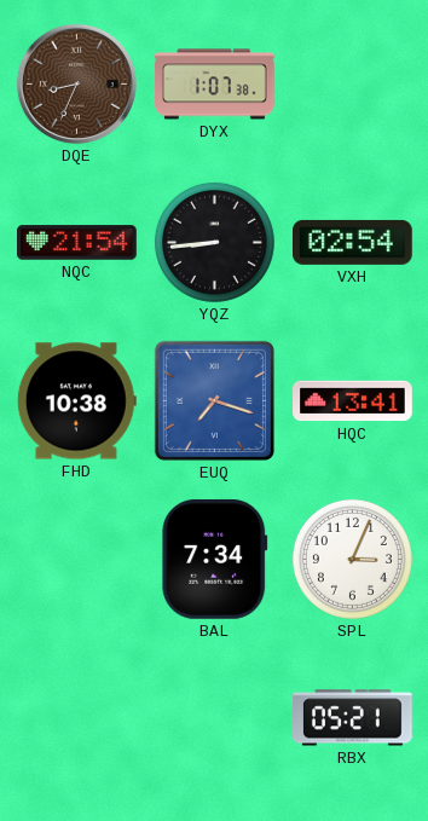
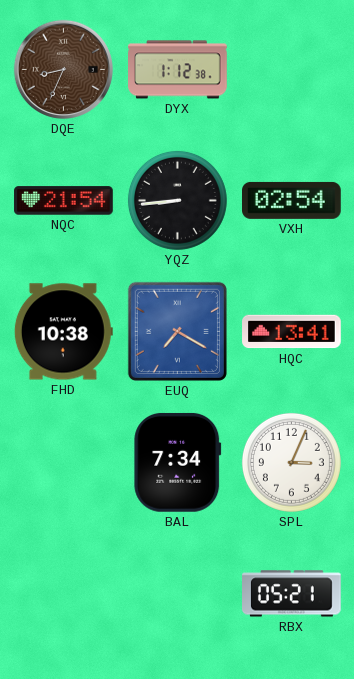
DYX: 1:07 -> 1:12 (178, 70)
EUQ: 7:18 -> 7:20 (177, 331)
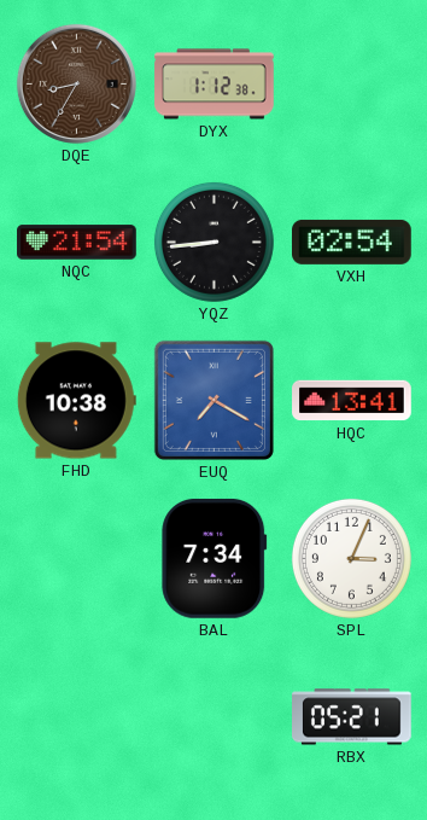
DQE: 8:34 -> 8:35 (76, 83)
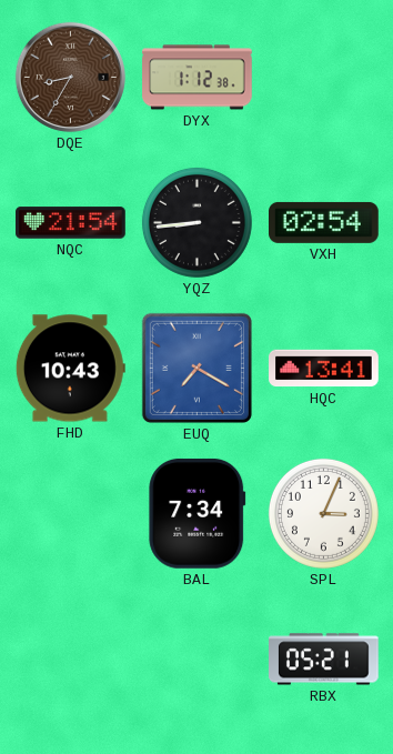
FHD: 10:38 -> 10:43 (70, 369)
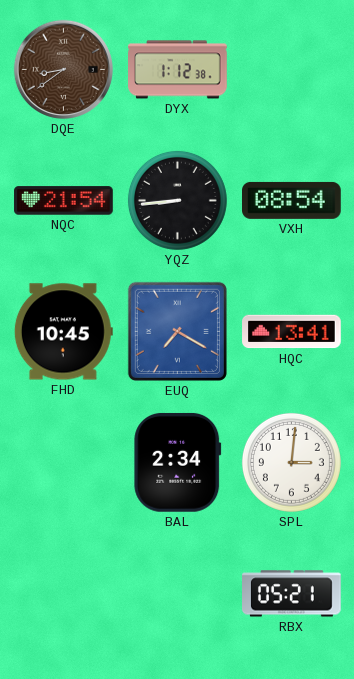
DQE: 8:35 -> 8:39 (63, 69)
VXH: 02:54 -> 08:54 (292, 200)
FHD: 10:43 -> 10:45 (63, 332)
BAL: 7:34 -> 2:34 (178, 462)
SPL: 3:04 -> 3:01 (291, 462)
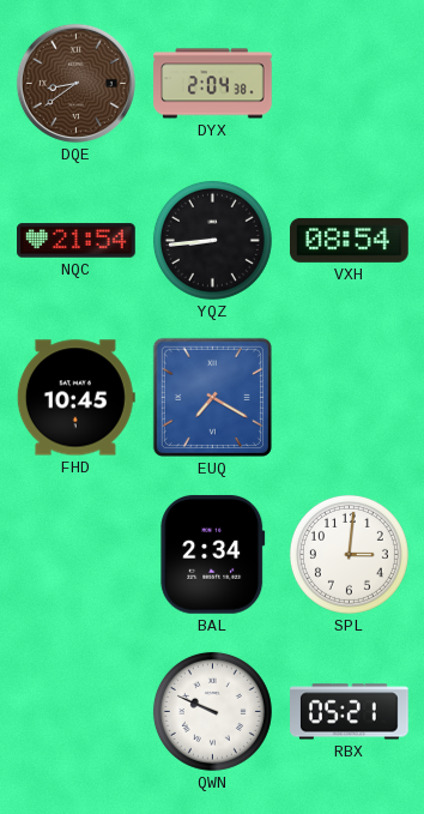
DYX: 1:12 -> 2:04 (213, 84)
HQC: 13:41 -> none (292, 332)
QWN: none -> 9:49 (212, 711)
